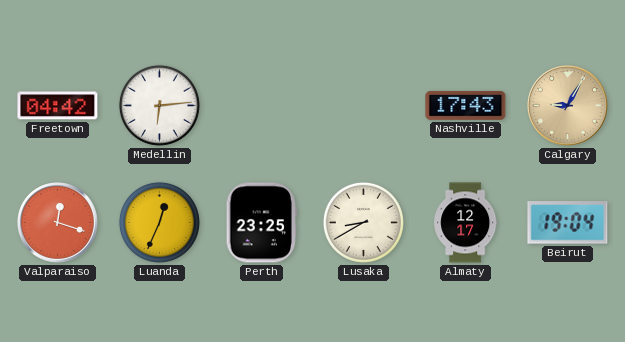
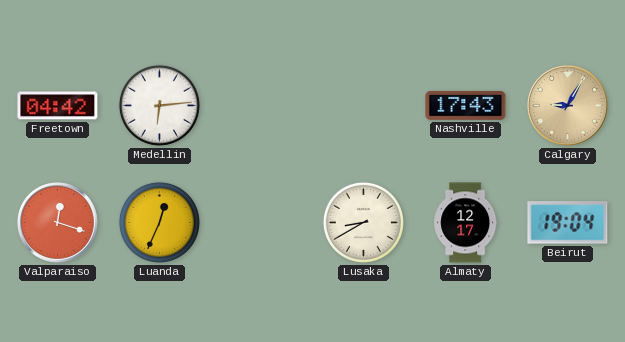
Perth: 23:25 -> none (261, 223)
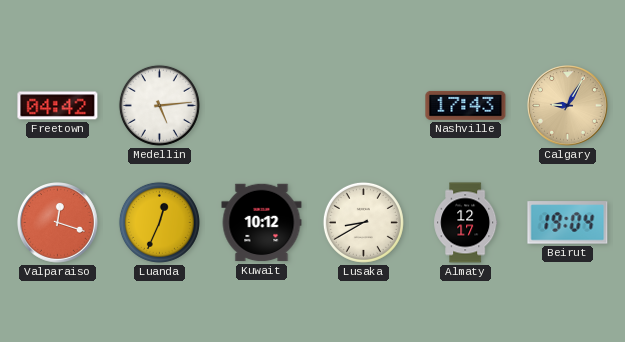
Medellin: 6:14 -> 5:14 (159, 105)
Kuwait: none -> 10:12 (262, 223)
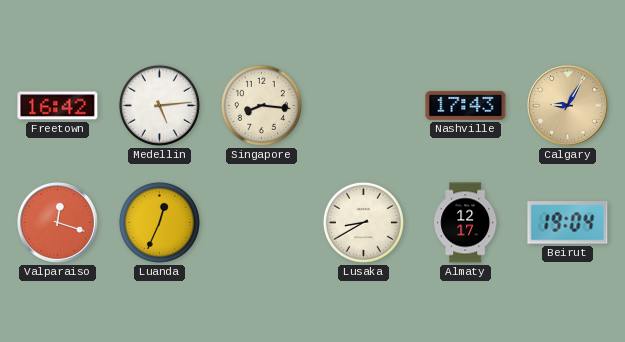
Freetown: 04:42 -> 16:42 (58, 106)
Singapore: none -> 8:16 (261, 105)
Kuwait: 10:12 -> none (262, 223)
